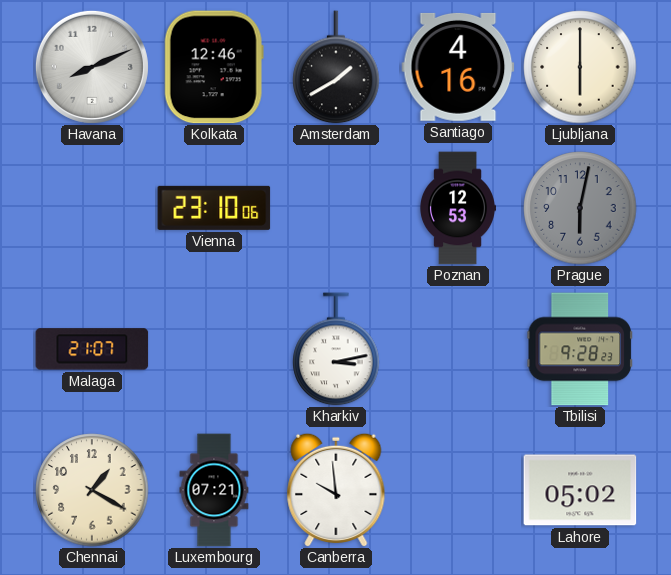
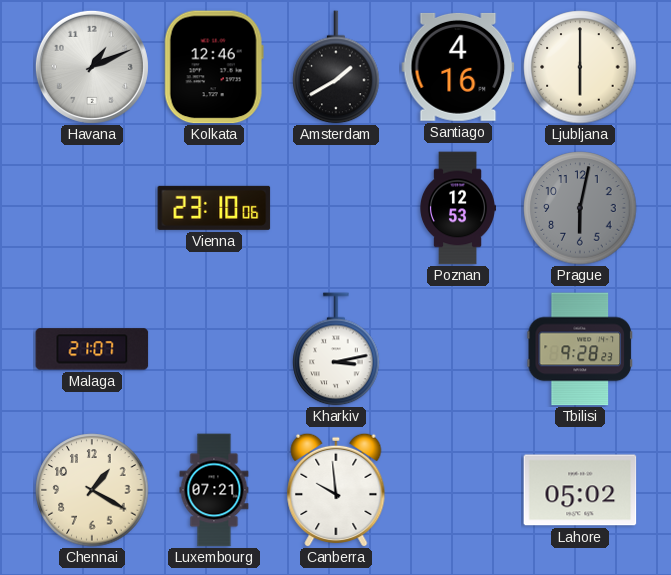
Havana: 8:11 -> 1:11 (92, 67)
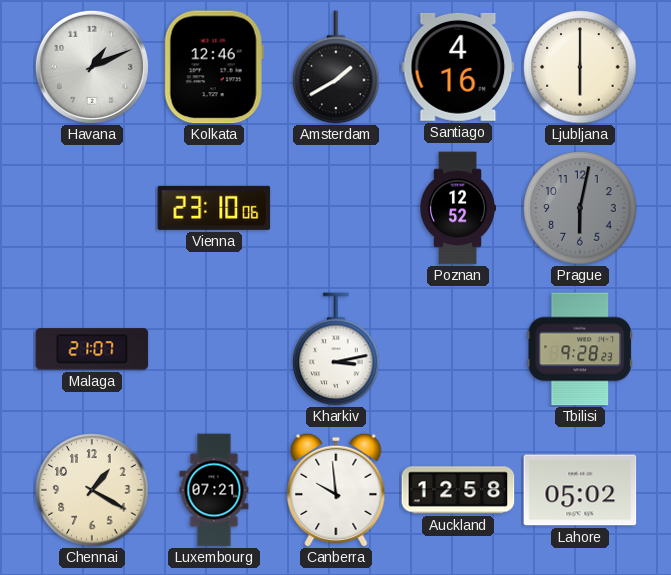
Poznan: 12:53 -> 12:52 (457, 208)
Auckland: none -> 12:58 (458, 490)
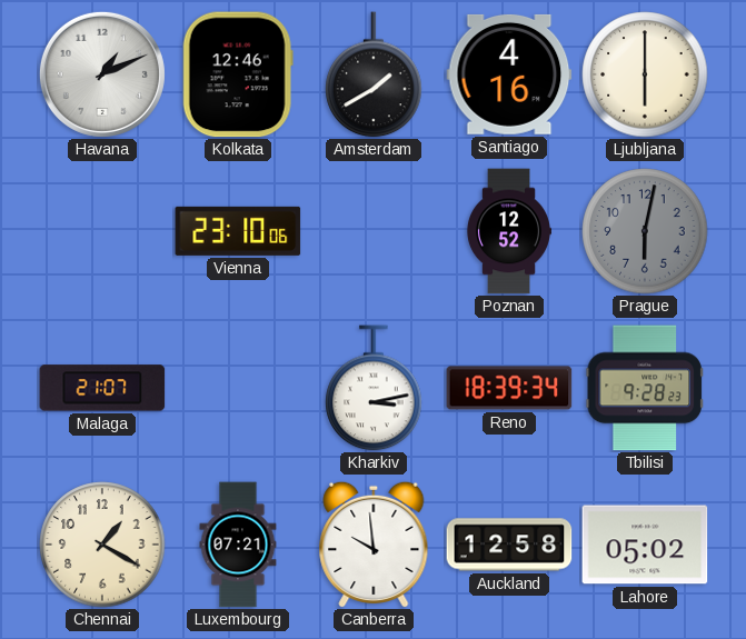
Reno: none -> 18:39 (509, 388)
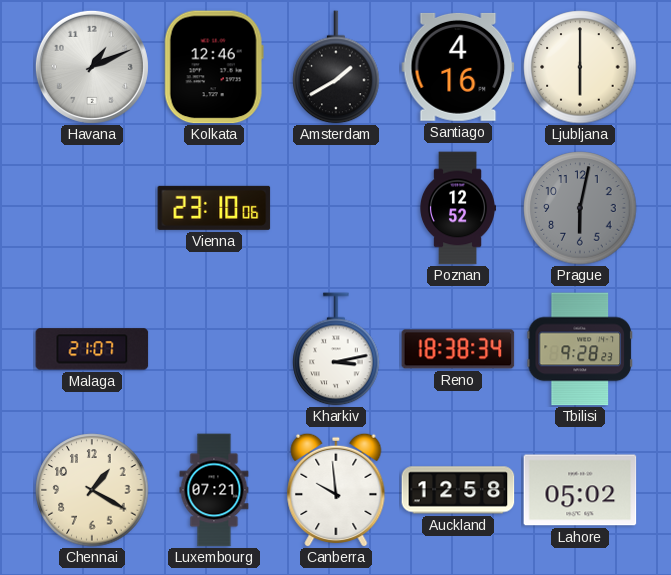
Reno: 18:39 -> 18:38 (458, 349)
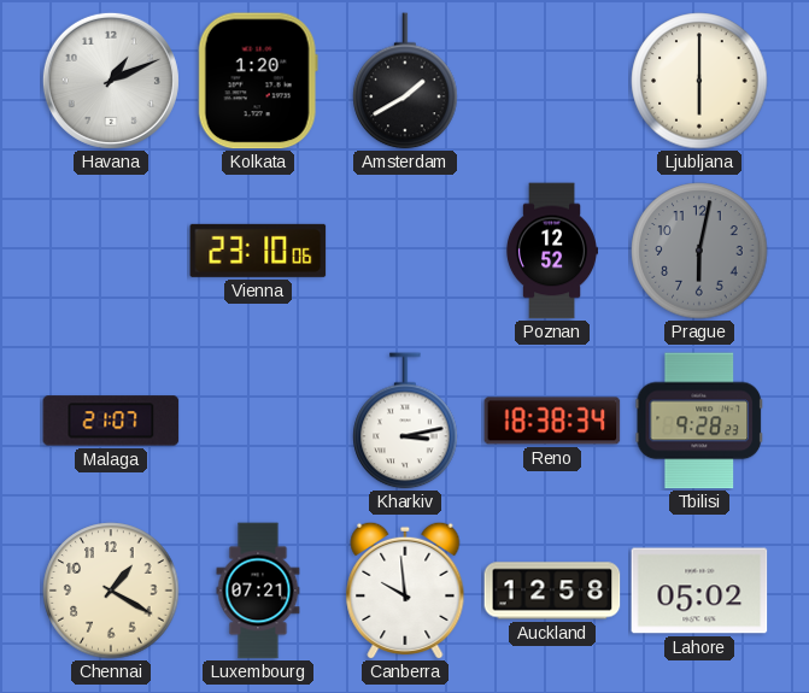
Kolkata: 12:46 -> 1:20 (258, 81)
Santiago: 4:16 -> none (458, 67)
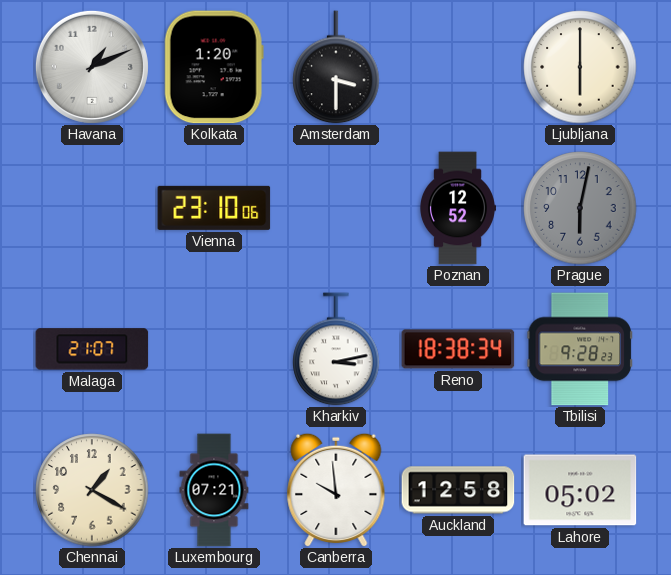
Amsterdam: 1:40 -> 3:30 (336, 67)
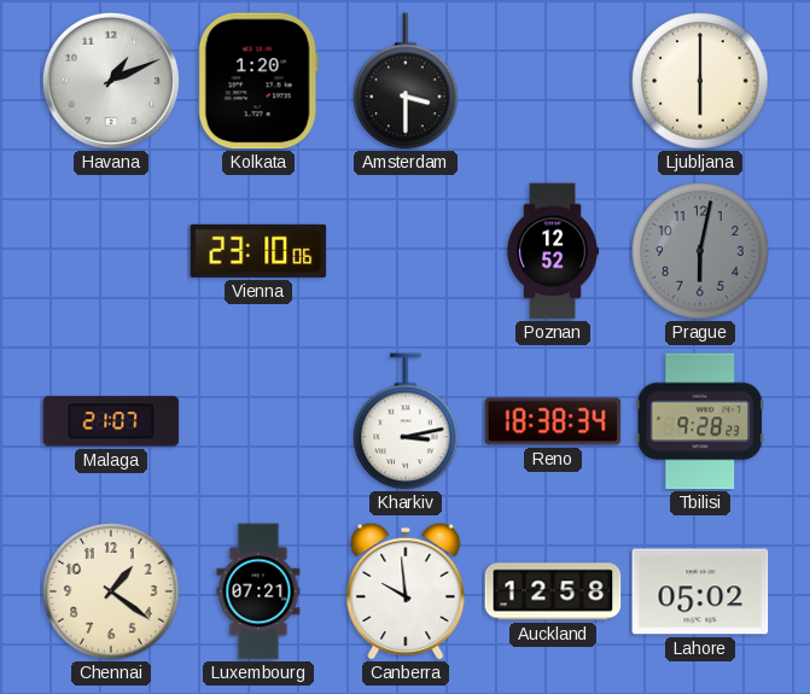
Chennai: 1:20 -> 1:21 (111, 591)
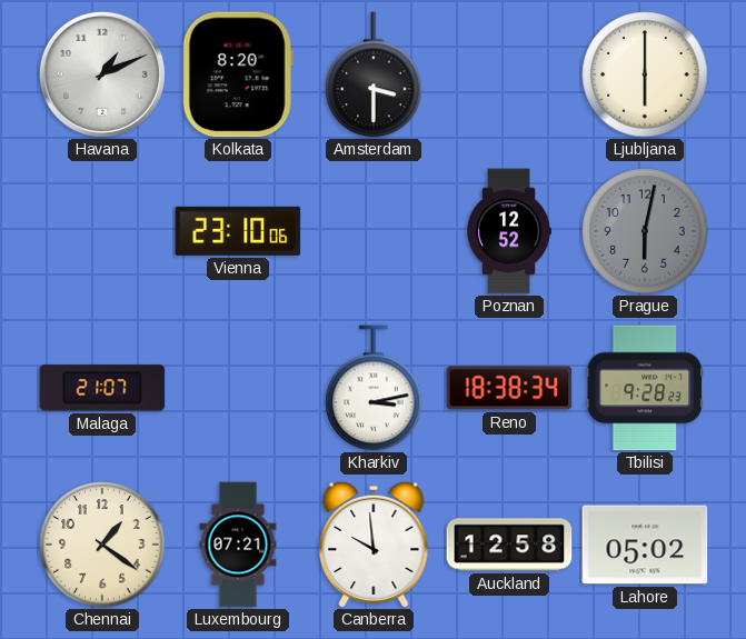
Kolkata: 1:20 -> 8:20 (238, 74)
